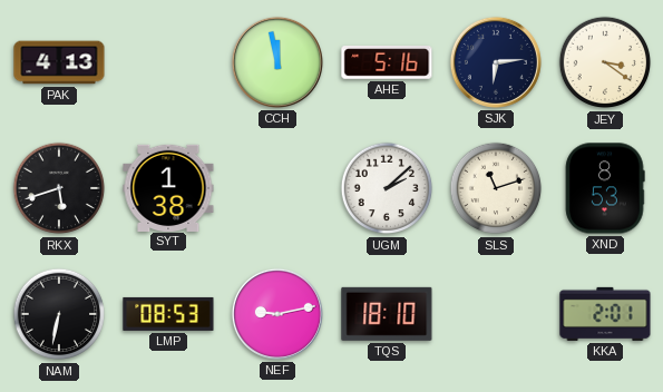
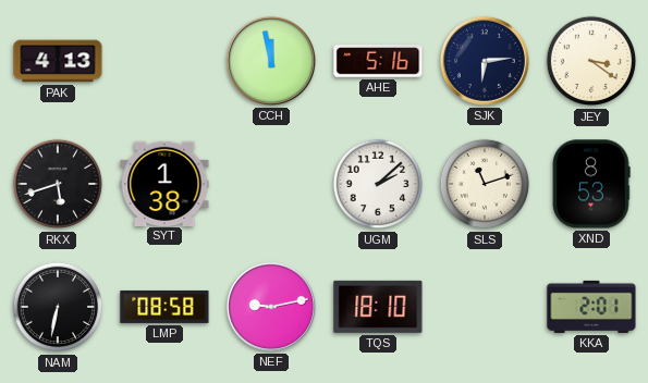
LMP: 08:53 -> 08:58 (164, 307)
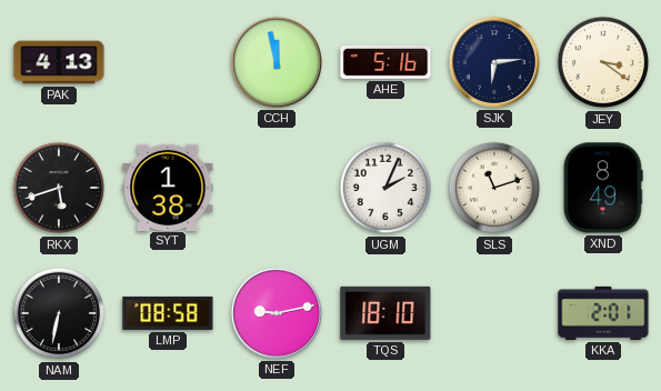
UGM: 2:08 -> 2:04 (385, 188)
XND: 8:53 -> 8:49 (603, 188)
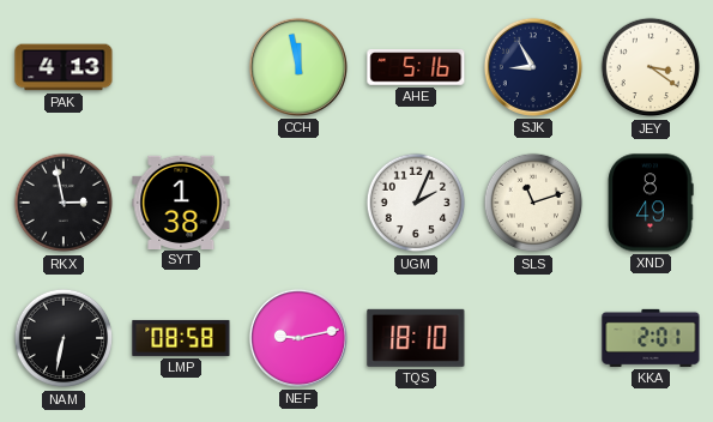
SJK: 6:14 -> 8:55 (533, 67)
RKX: 5:42 -> 2:58 (64, 203)
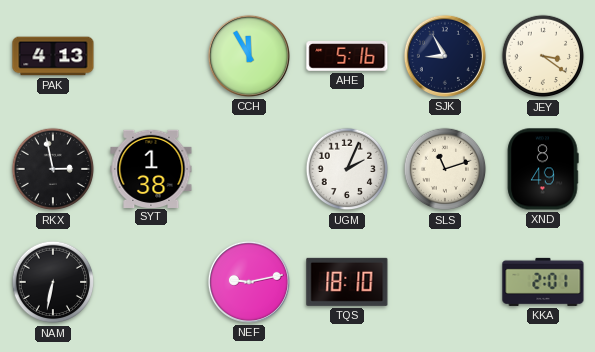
CCH: 11:58 -> 11:55 (249, 56)
LMP: 08:58 -> none (181, 338)
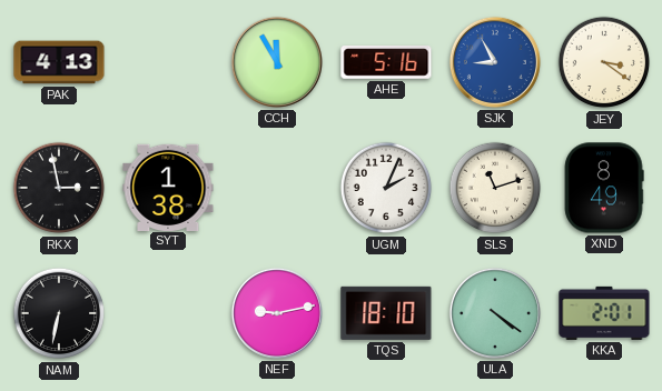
SJK dial: navy -> blue (495, 62)
ULA: none -> 4:21 (495, 313)
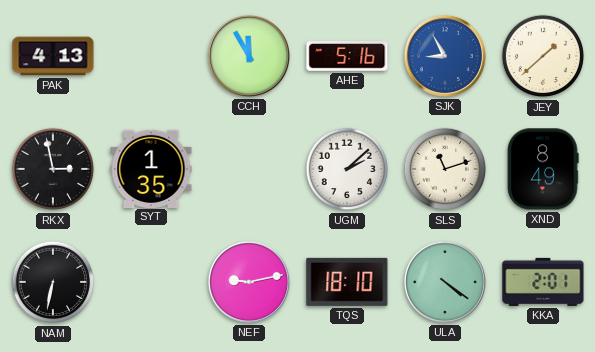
JEY: 3:21 -> 1:38 (543, 56)
SYT: 1:38 -> 1:35 (151, 168)
UGM: 2:04 -> 2:08 (347, 169)
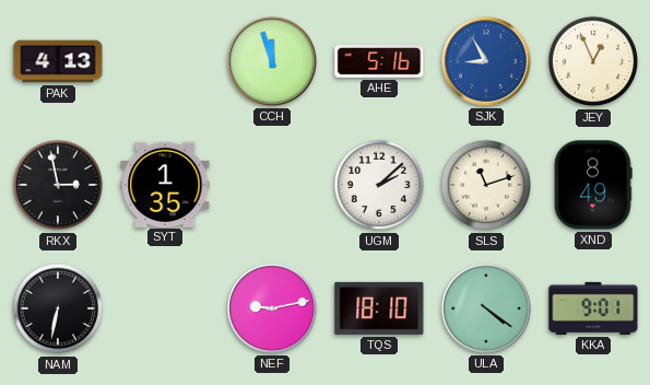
CCH: 11:55 -> 11:57 (272, 61)
JEY: 1:38 -> 12:56 (593, 61)
KKA: 2:01 -> 9:01 (593, 308)
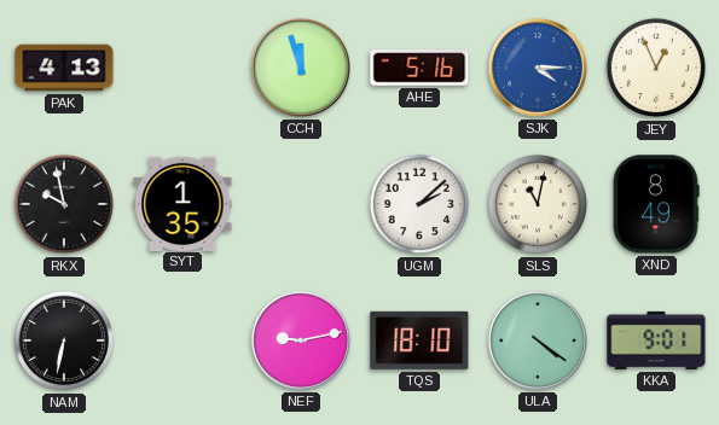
SJK: 8:55 -> 4:15 (538, 68)
RKX: 2:58 -> 9:58 (64, 204)
SLS: 11:12 -> 11:02 (538, 204)
